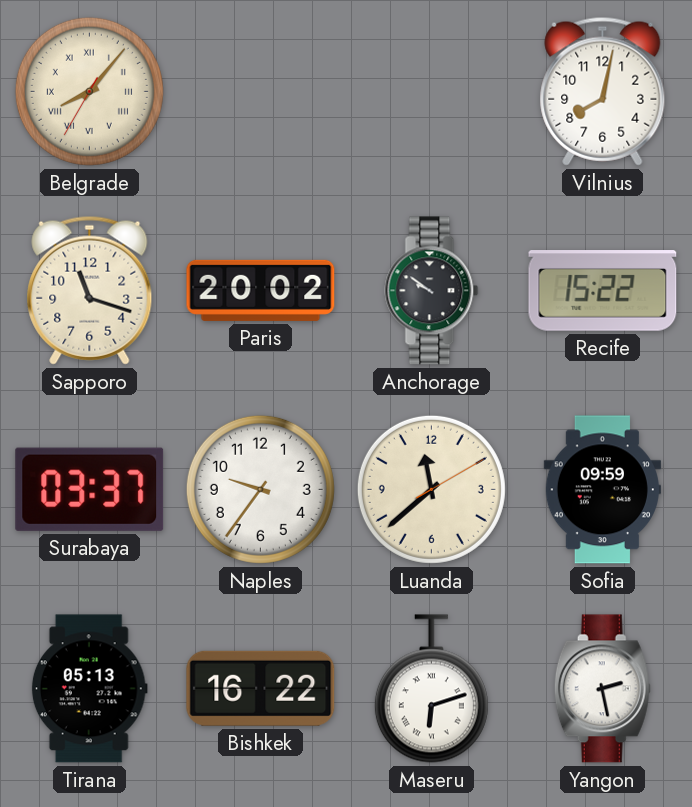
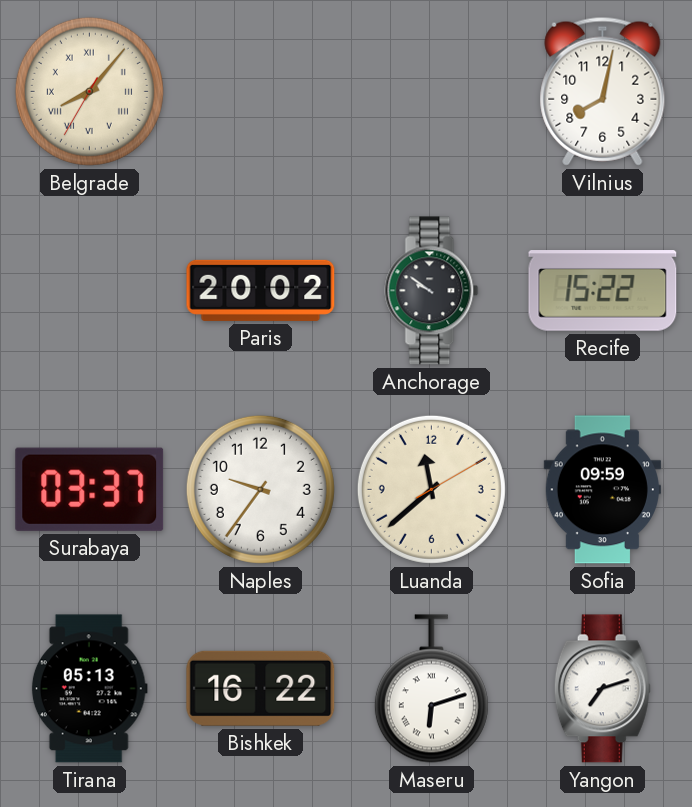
Sapporo: 11:18 -> none (90, 290)
Yangon: 2:28 -> 7:12 (602, 689)
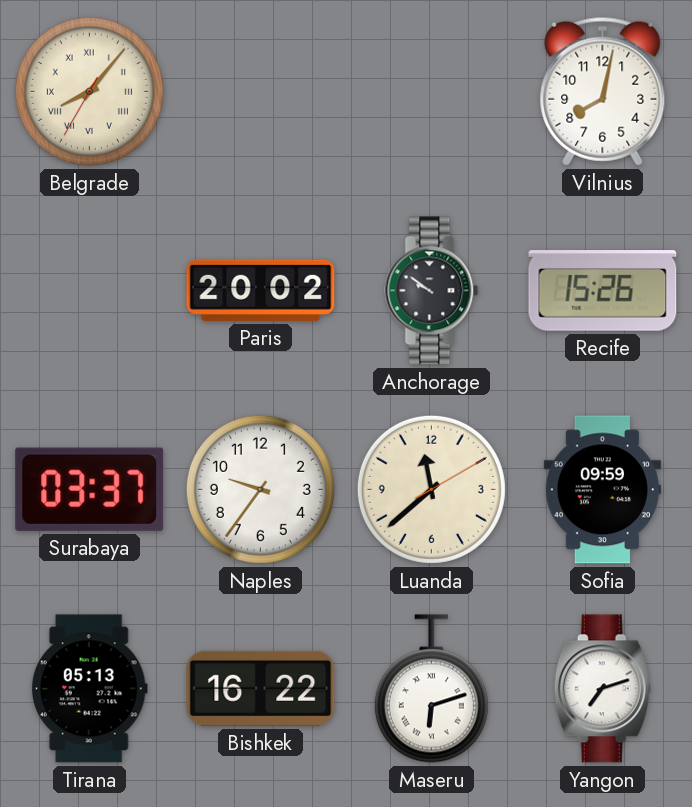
Recife: 15:22 -> 15:26 (603, 291)
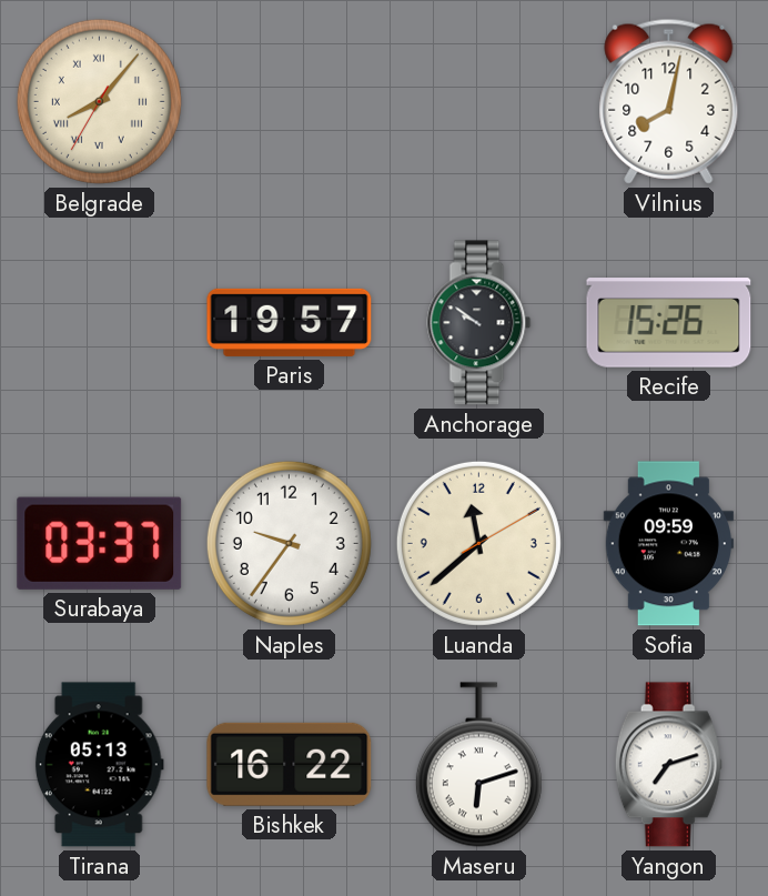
Paris: 20:02 -> 19:57 (290, 322)
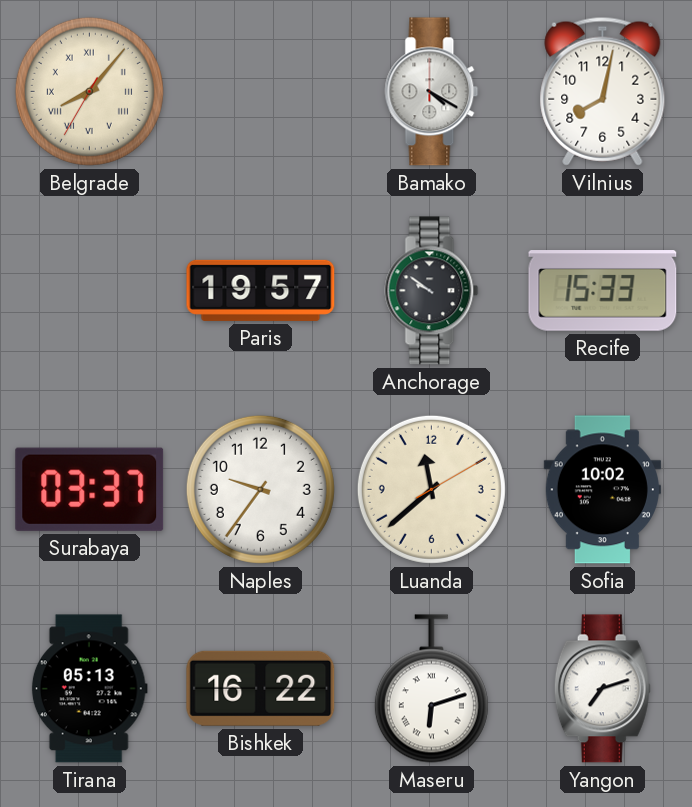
Bamako: none -> 4:20 (432, 92)
Recife: 15:26 -> 15:33 (603, 291)
Sofia: 09:59 -> 10:02 (602, 490)
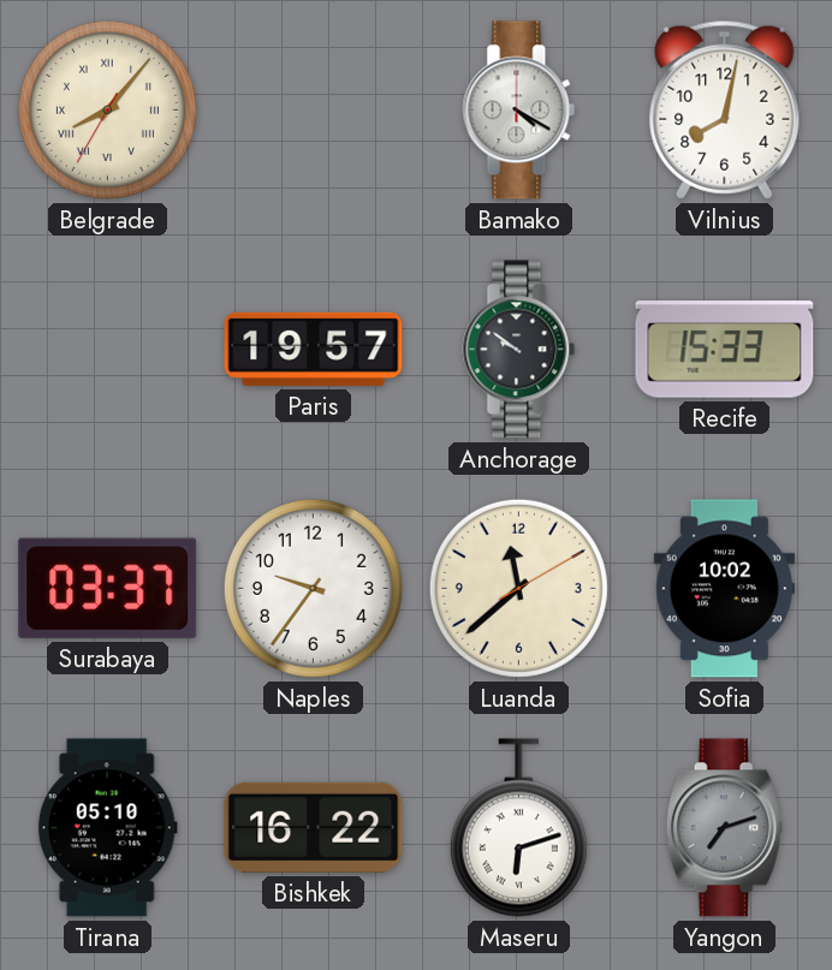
Tirana: 05:13 -> 05:10 (107, 828)
Yangon dial: white -> grey (724, 828)
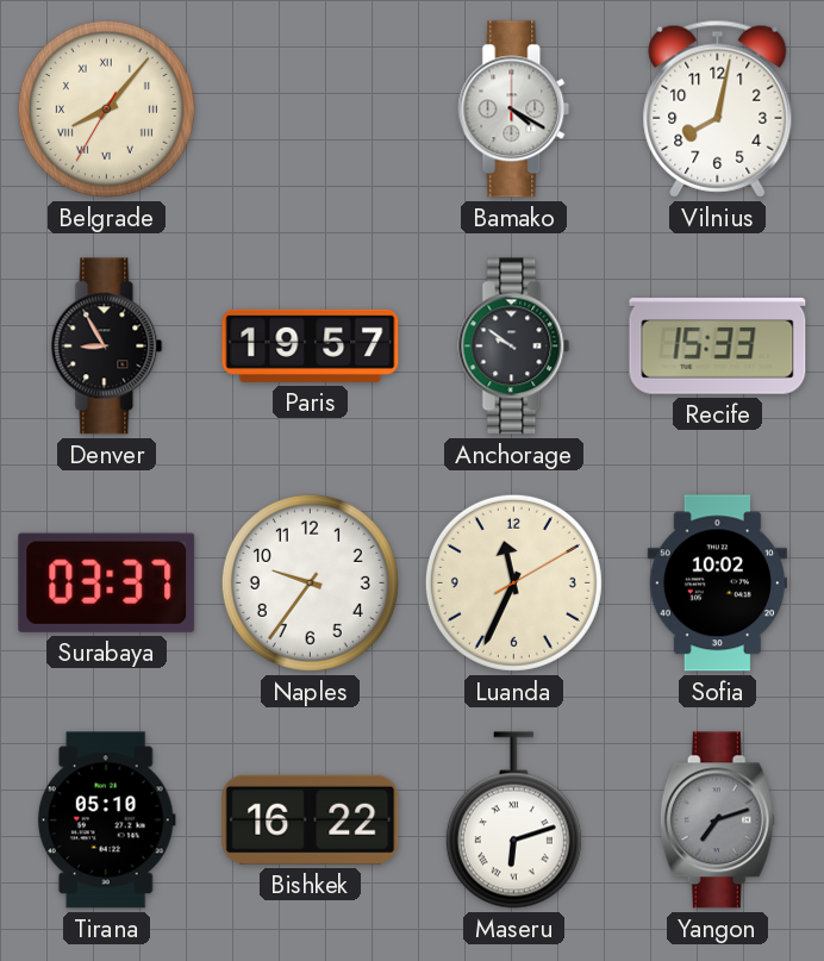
Denver: none -> 8:55 (107, 347)
Luanda: 11:38 -> 11:34 (513, 582)
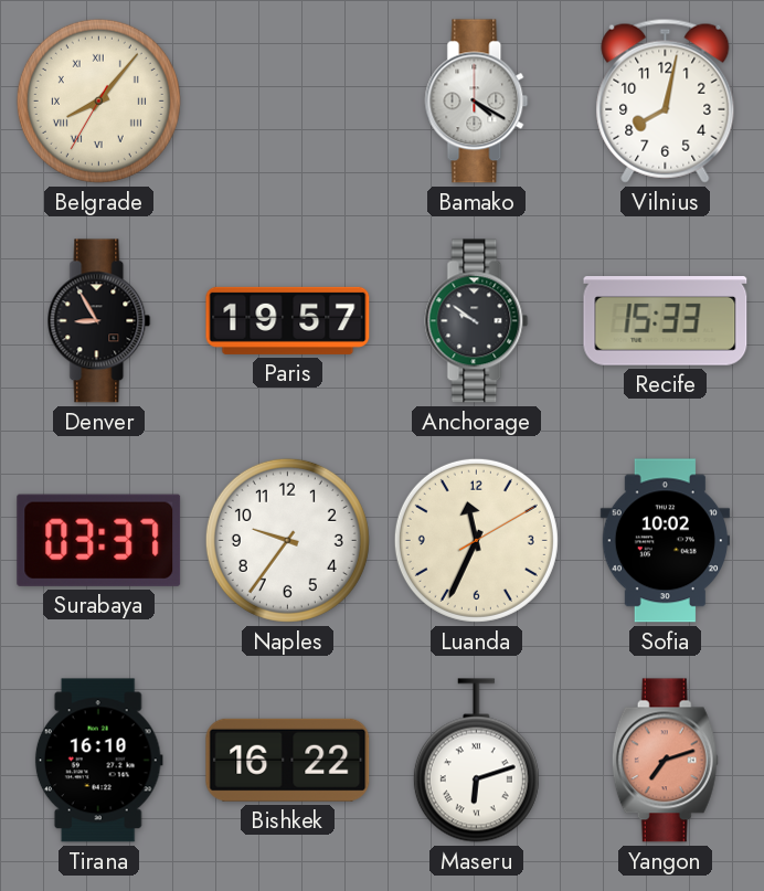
Tirana: 05:10 -> 16:10 (98, 761)
Yangon dial: grey -> salmon (665, 761)
